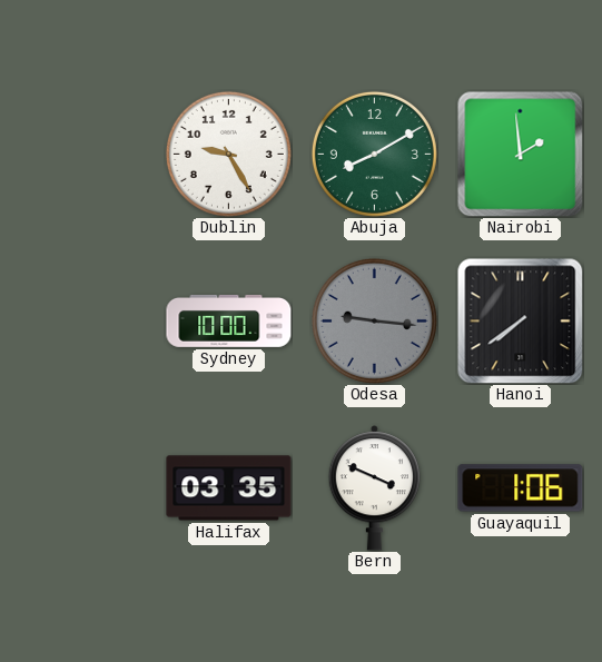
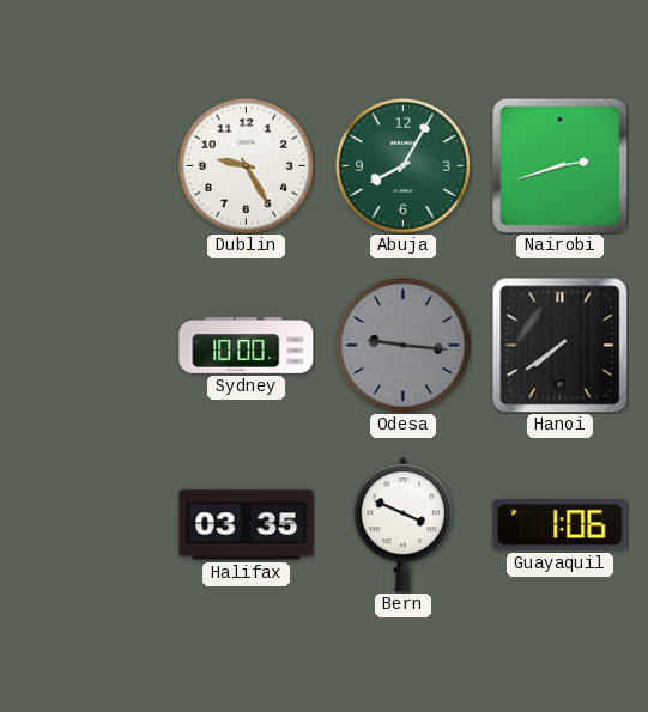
Abuja: 8:10 -> 8:05 (402, 165)
Nairobi: 1:59 -> 2:42 (559, 165)
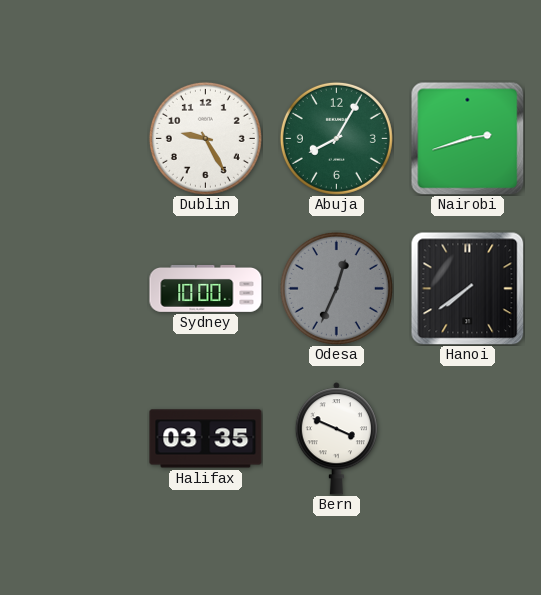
Odesa: 9:16 -> 12:34 (336, 288)
Guayaquil: 1:06 -> none (561, 525)
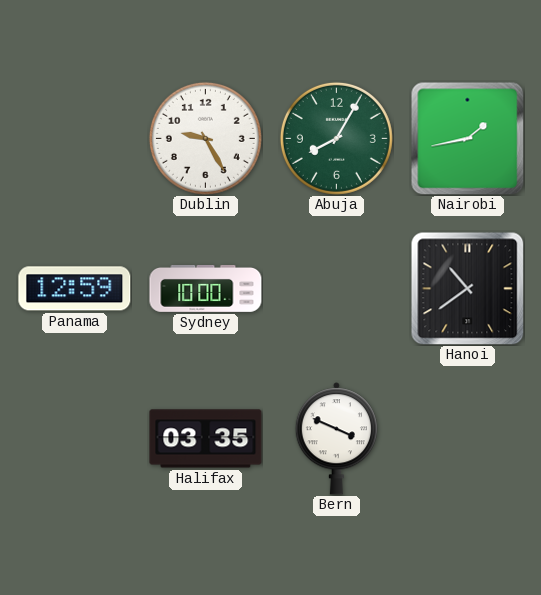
Nairobi: 2:42 -> 1:43 (467, 138)
Panama: none -> 12:59 (75, 289)
Odesa: 12:34 -> none (336, 288)
Hanoi: 7:39 -> 10:39 (467, 288)
